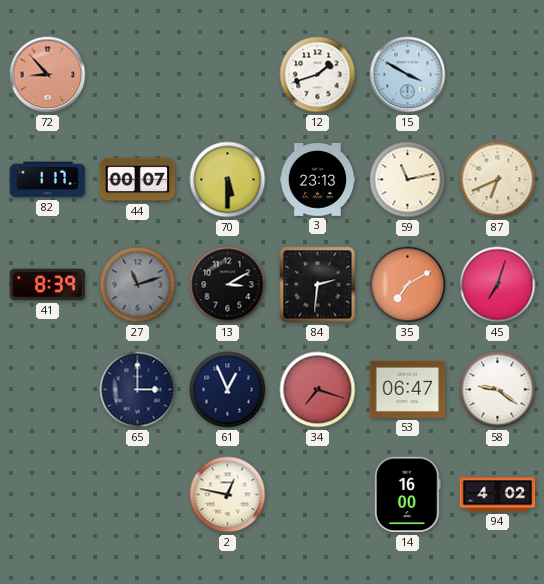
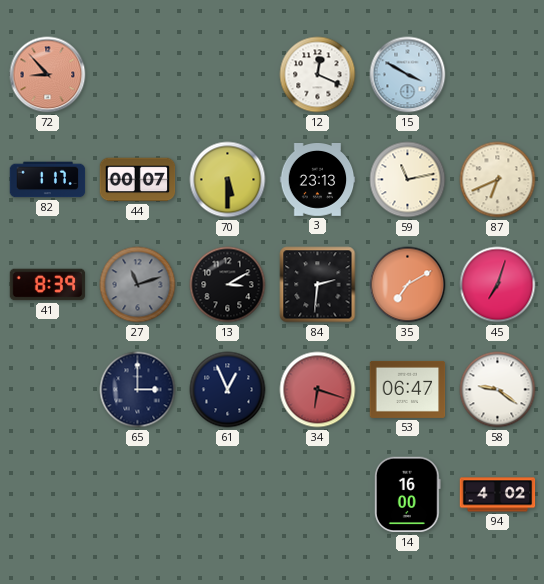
12: 1:42 -> 12:19 (318, 75)
34: 7:18 -> 6:18 (318, 390)
2: 12:47 -> none (228, 495)
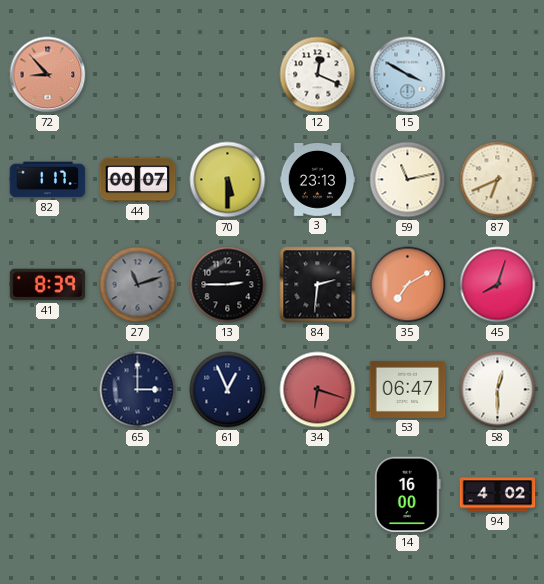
13: 3:10 -> 2:45 (228, 285)
45: 7:03 -> 8:03 (498, 285)
58: 9:21 -> 12:30 (498, 390)
